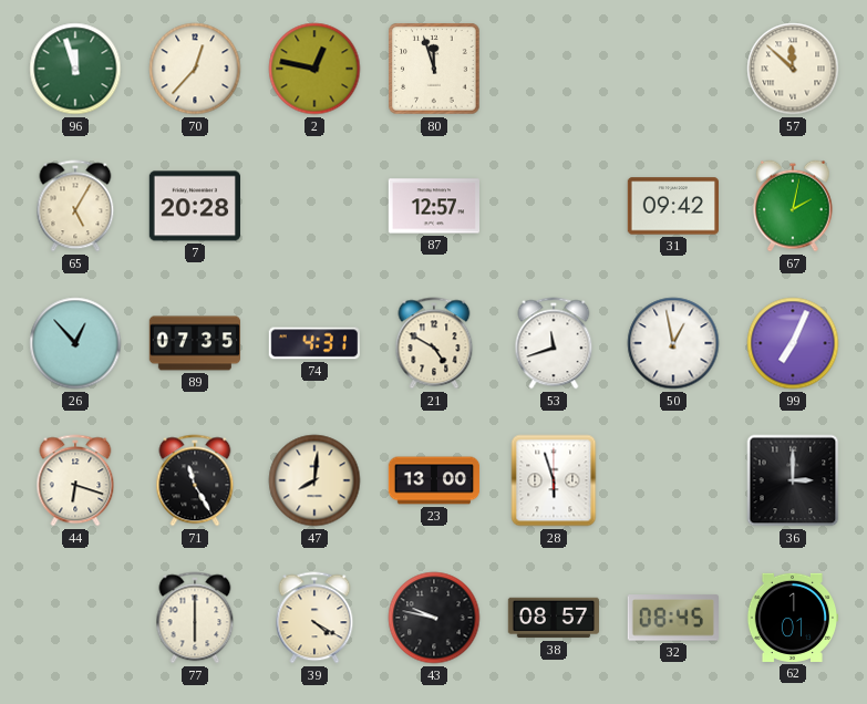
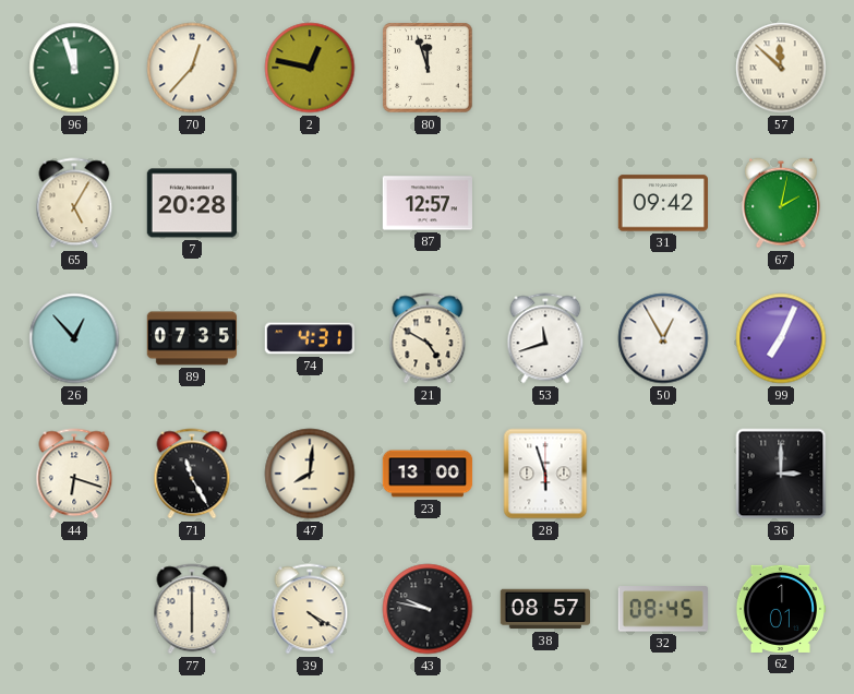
50: 12:58 -> 12:55 (663, 338)
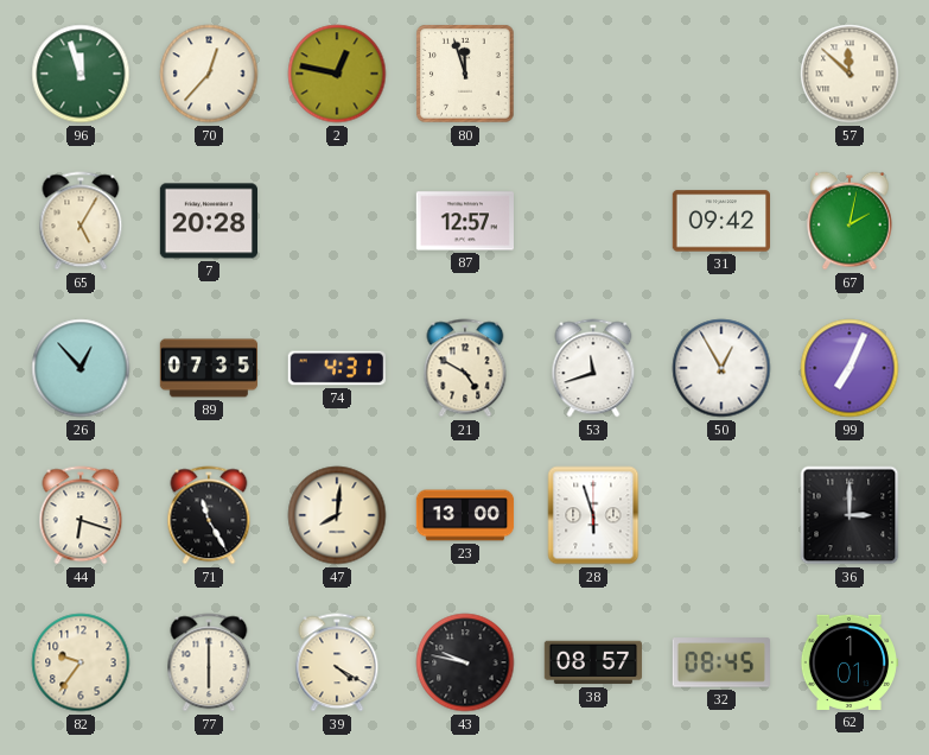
82: none -> 9:36 (81, 662)
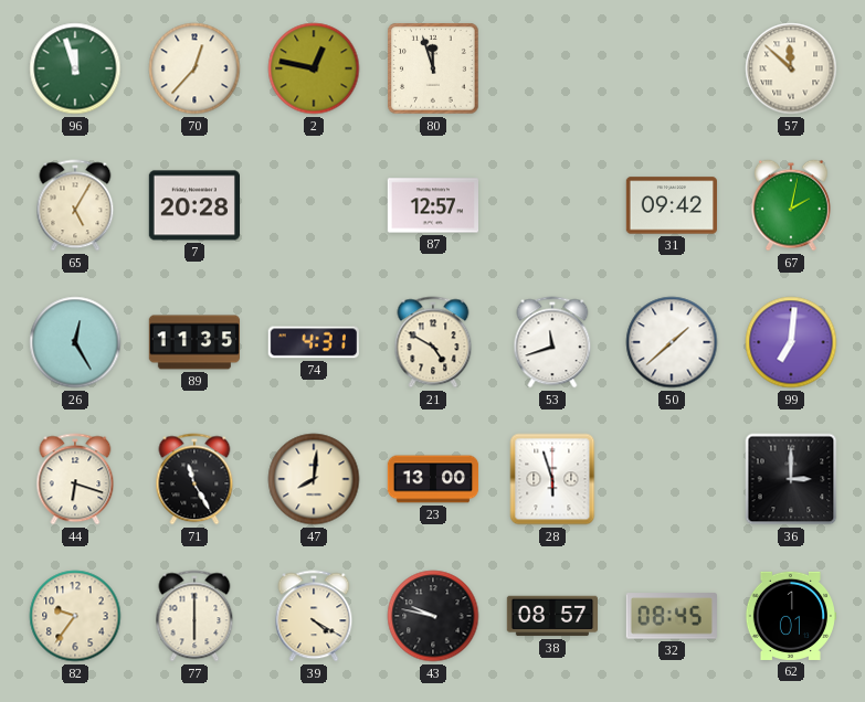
26: 12:53 -> 12:25 (75, 342)
89: 07:35 -> 11:35 (194, 342)
50: 12:55 -> 1:38 (672, 342)
99: 7:04 -> 7:01 (791, 342)
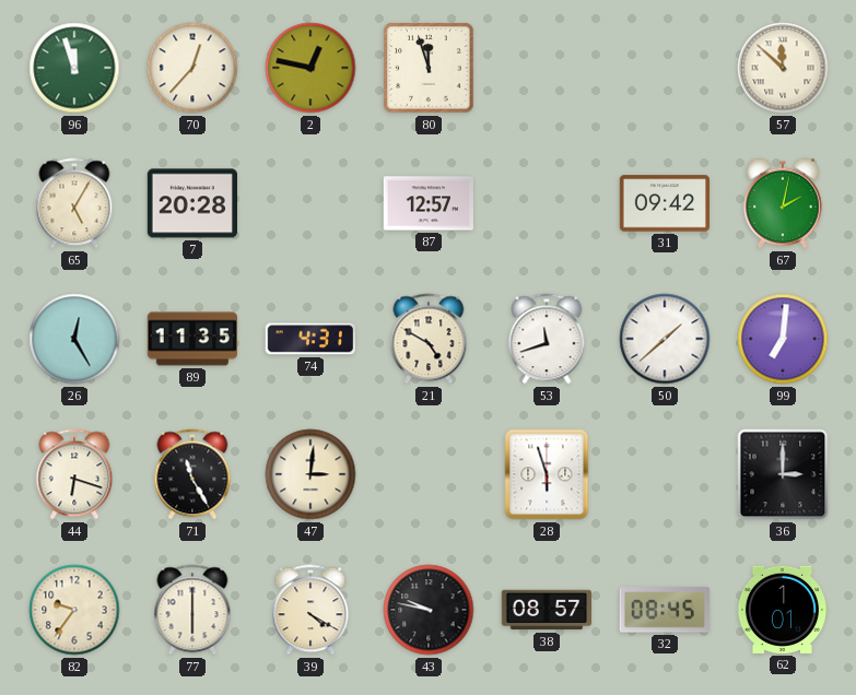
47: 8:01 -> 3:01 (310, 474)
23: 13:00 -> none (433, 479)
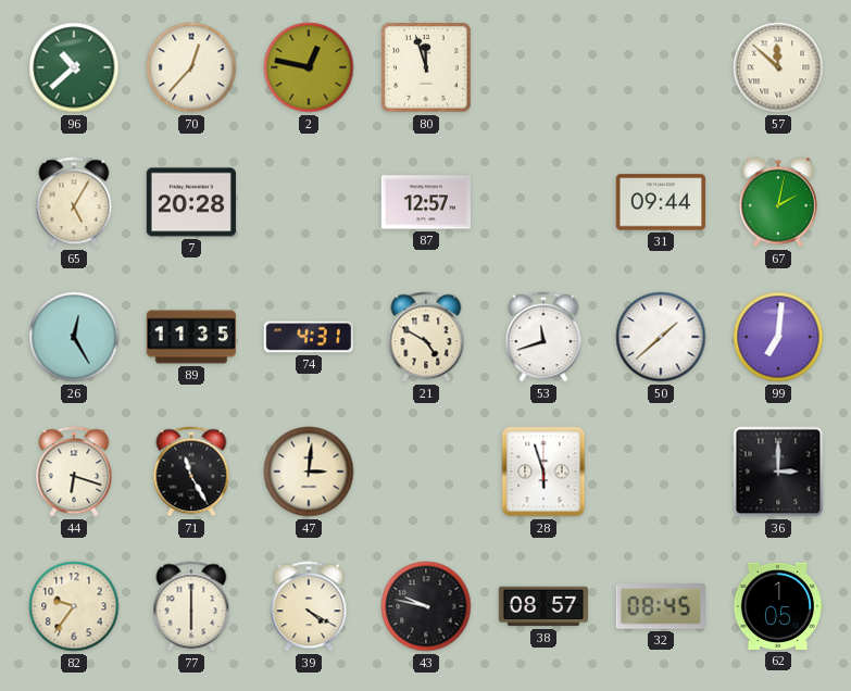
96: 11:57 -> 10:38 (74, 67)
31: 09:42 -> 09:44 (660, 202)
62: 1:01 -> 1:05 (777, 606)
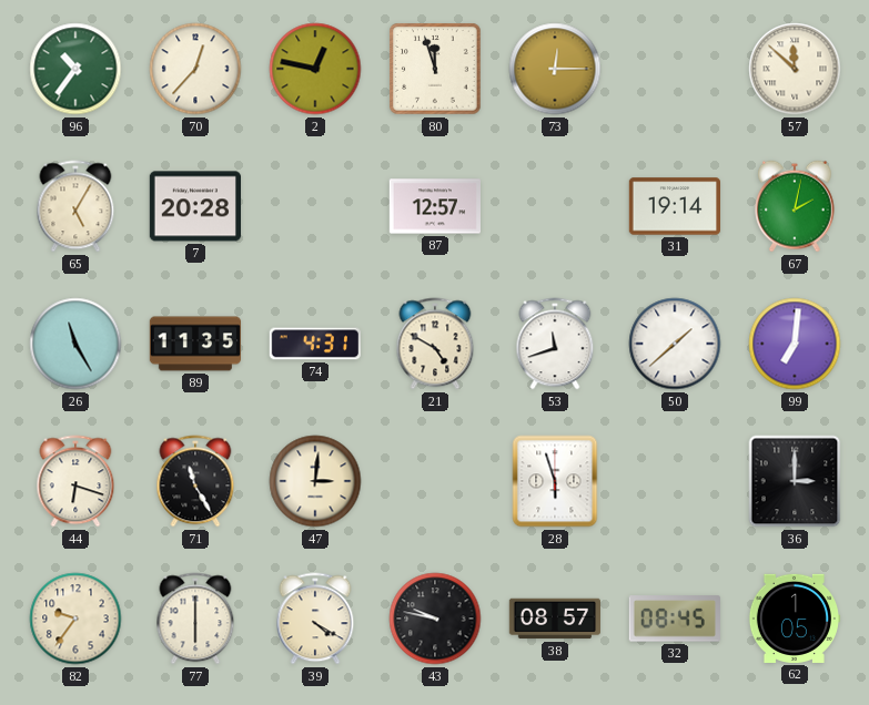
96: 10:38 -> 10:36 (75, 69)
73: none -> 12:15 (555, 69)
31: 09:44 -> 19:14 (674, 206)
26: 12:25 -> 11:25 (75, 344)
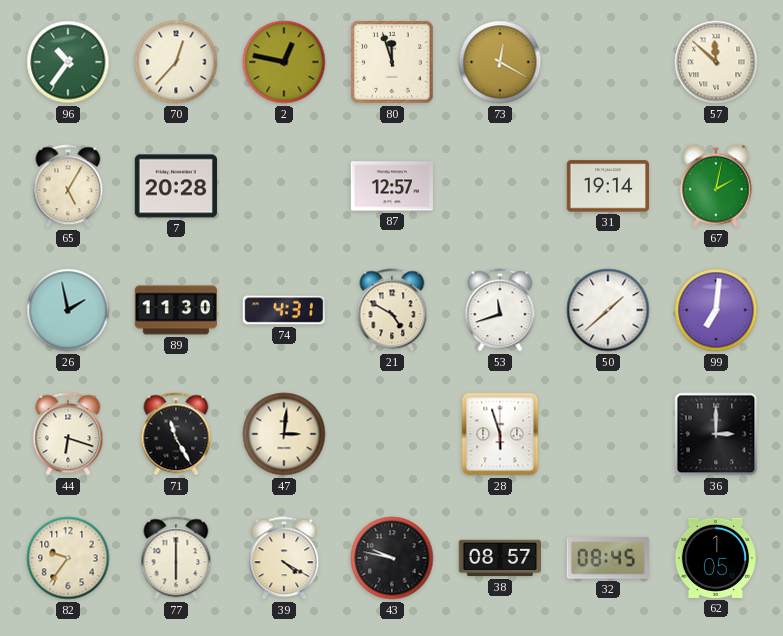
73: 12:15 -> 12:20 (500, 62)
26: 11:25 -> 1:58 (68, 310)
89: 11:35 -> 11:30 (176, 310)
